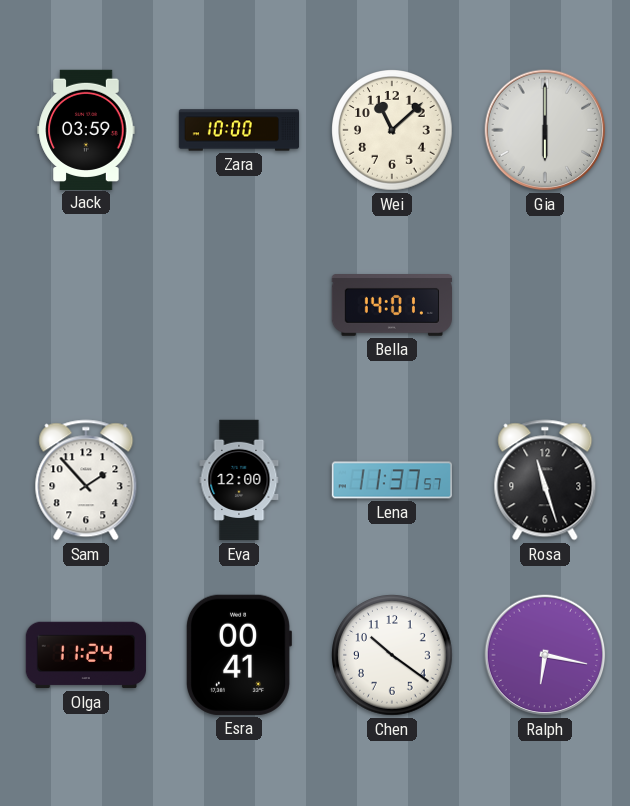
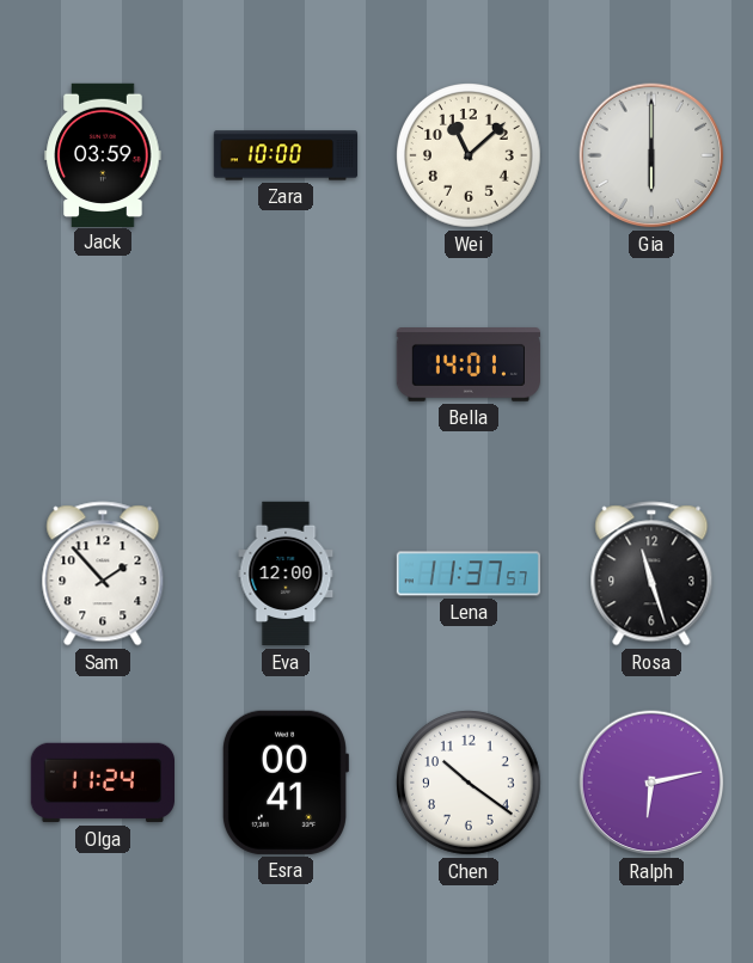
Ralph: 6:17 -> 6:13 (651, 783)
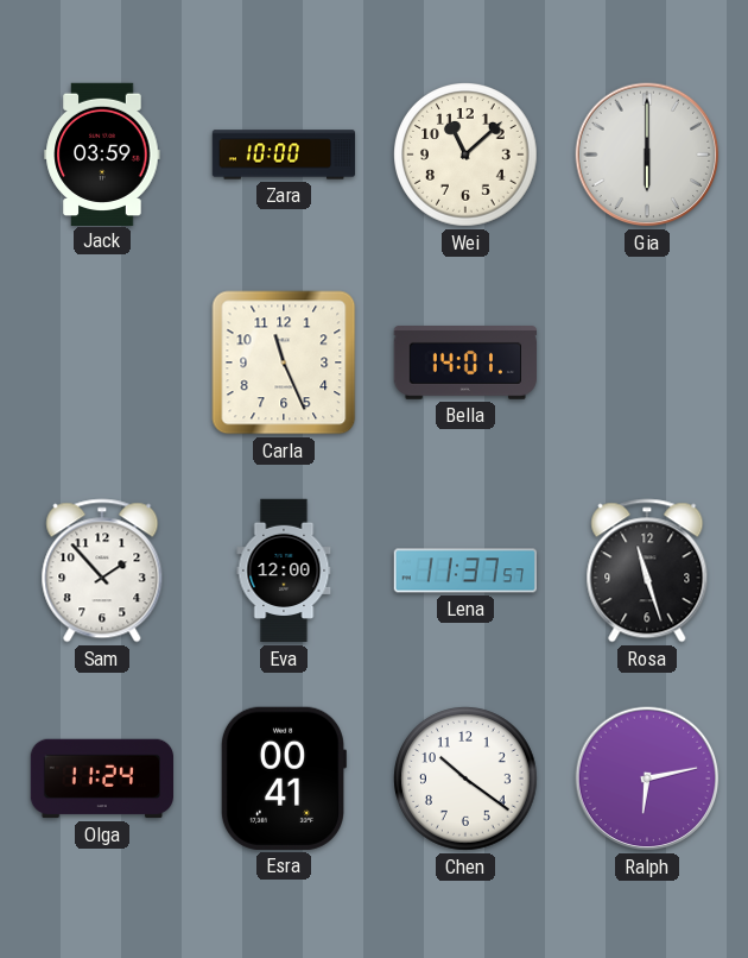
Carla: none -> 11:26 (284, 363)
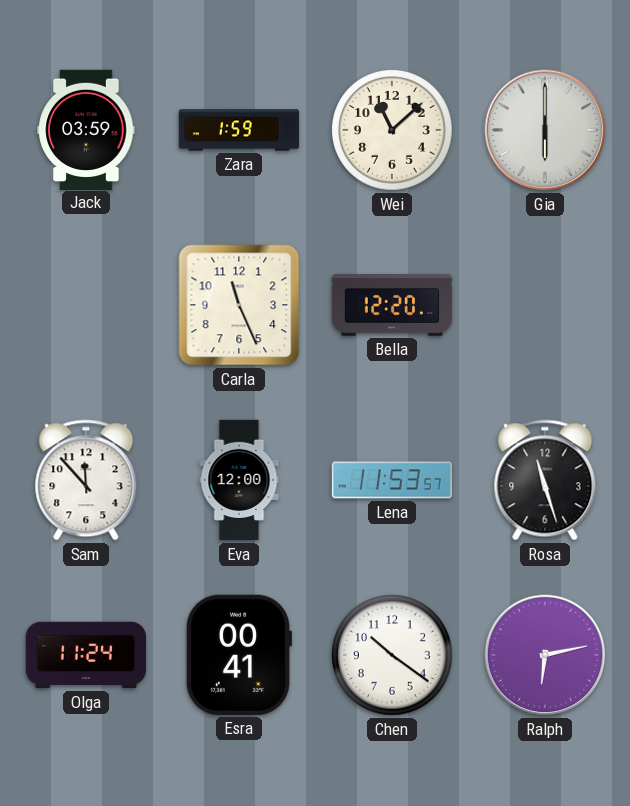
Zara: 10:00 -> 1:59 (239, 130)
Bella: 14:01 -> 12:20 (391, 306)
Sam: 1:53 -> 11:53 (86, 480)
Lena: 11:37 -> 11:53 (391, 480)
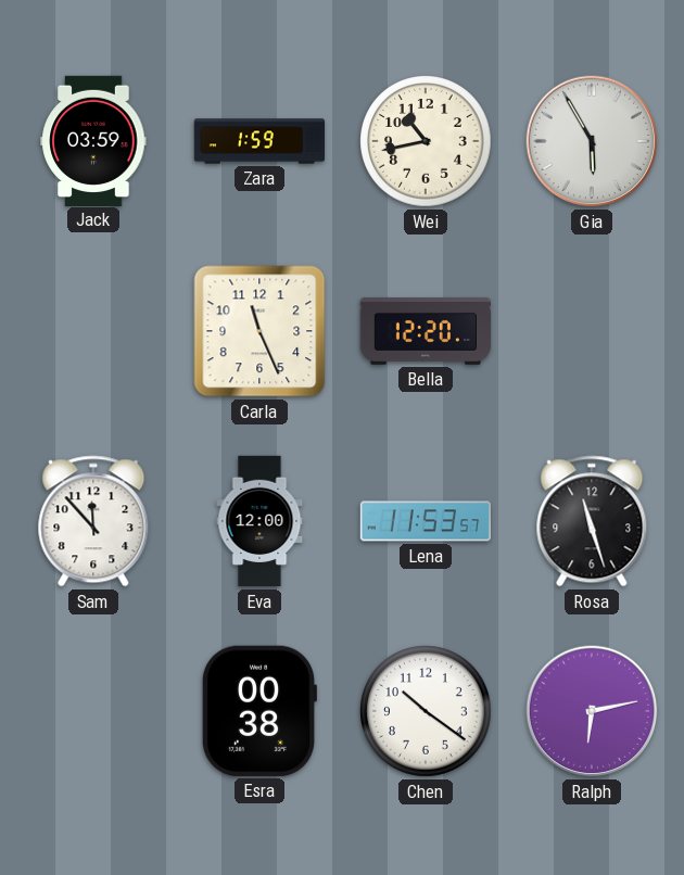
Wei: 11:08 -> 10:43 (427, 142)
Gia: 6:00 -> 5:55 (592, 141)
Olga: 11:24 -> none (85, 655)
Esra: 00:41 -> 00:38 (258, 711)
